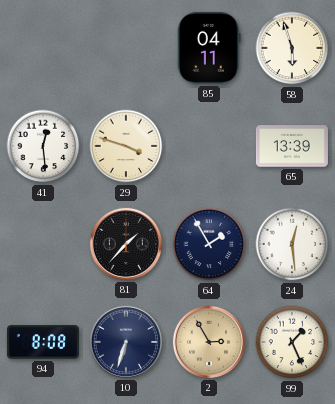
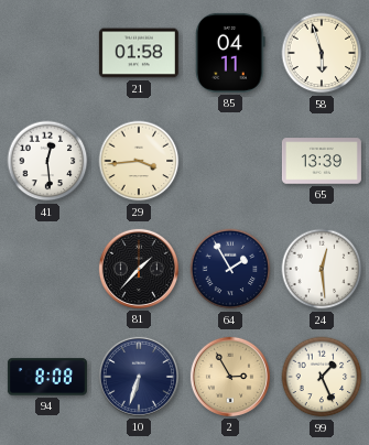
21: none -> 01:58 (139, 53)
29: 3:48 -> 3:44 (139, 161)
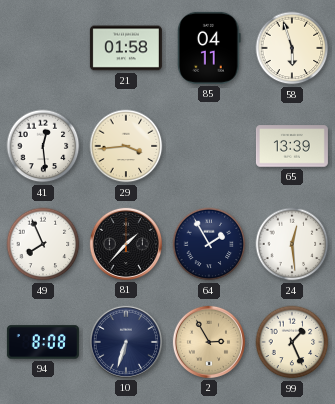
49: none -> 7:56 (43, 244)
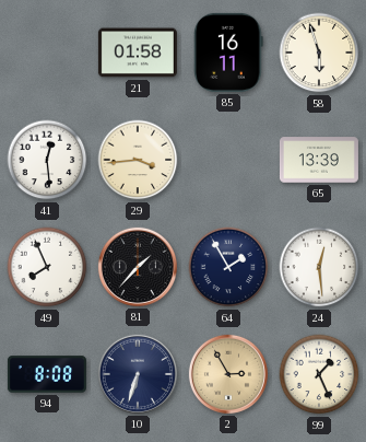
85: 04:11 -> 16:11 (228, 53)
